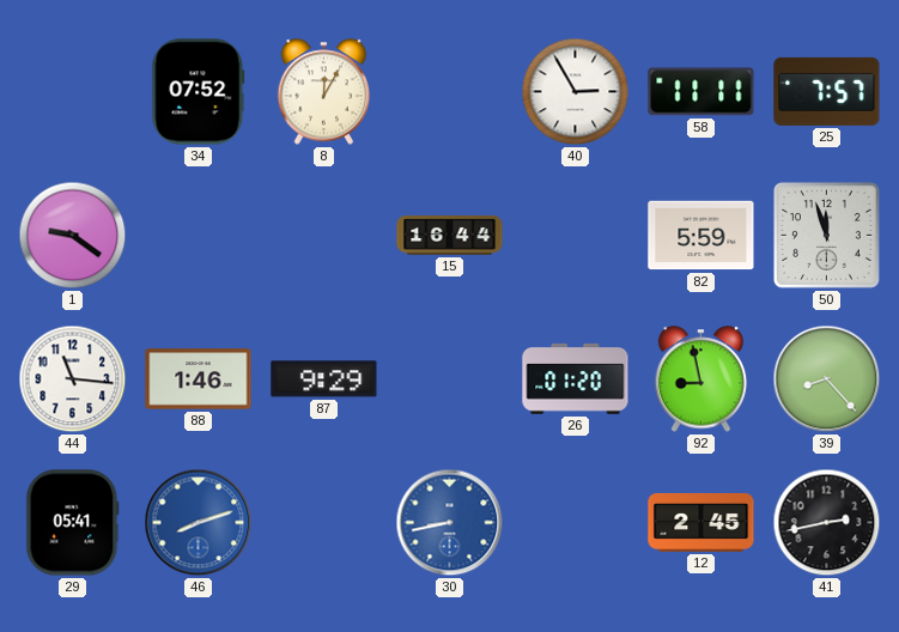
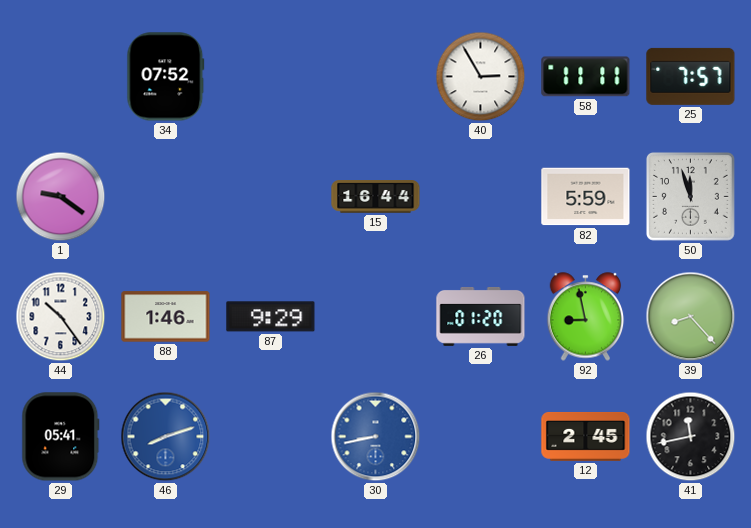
8: 12:05 -> none (324, 92)
44: 11:16 -> 10:24 (61, 317)
41: 2:43 -> 11:43 (691, 437)
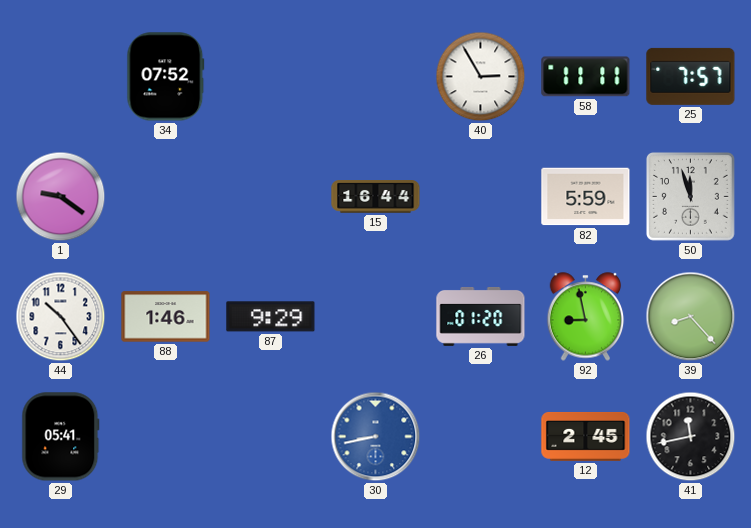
46: 8:12 -> none (166, 437)
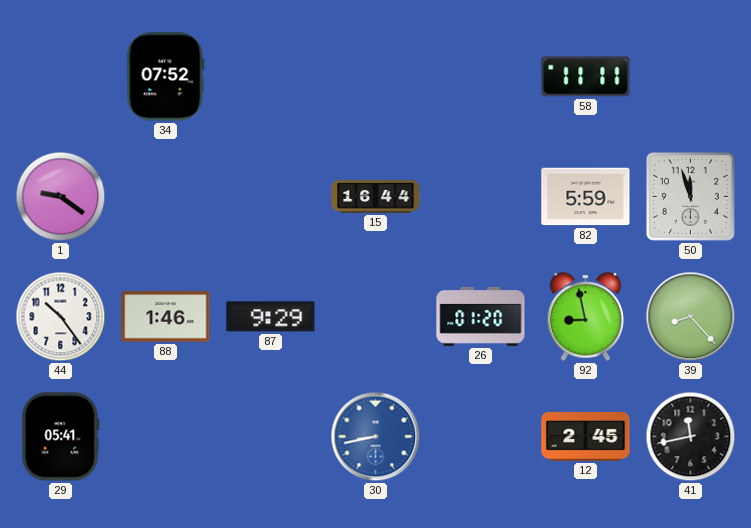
40: 2:55 -> none (481, 77)
25: 7:57 -> none (691, 76)
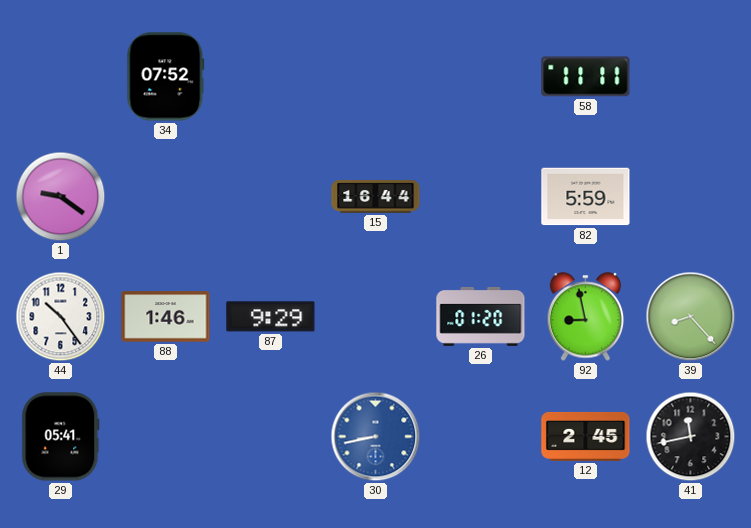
50: 11:57 -> none (690, 196)
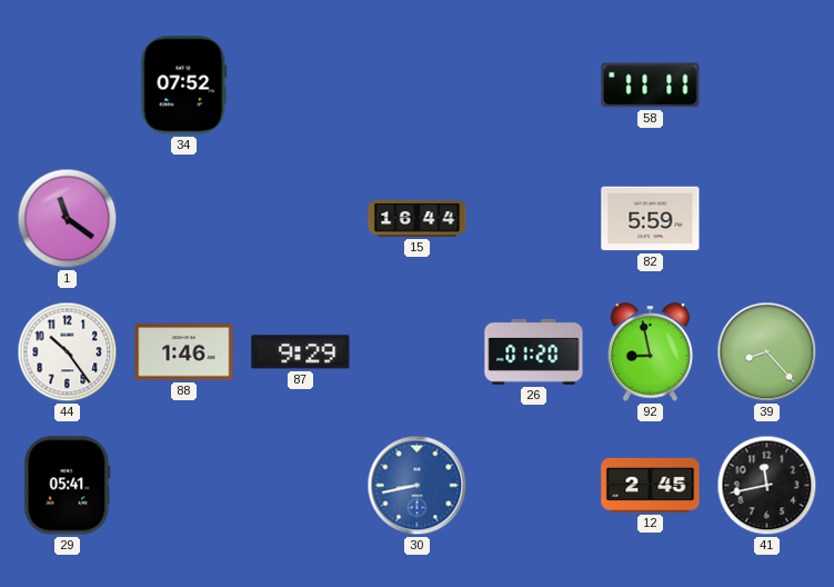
1: 9:21 -> 11:21 (68, 219)
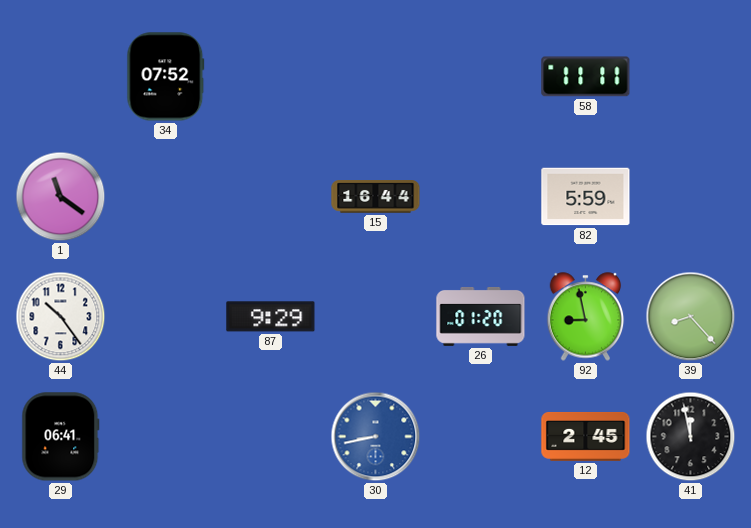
88: 1:46 -> none (184, 352)
29: 05:41 -> 06:41 (61, 437)
41: 11:43 -> 11:58 (691, 437)
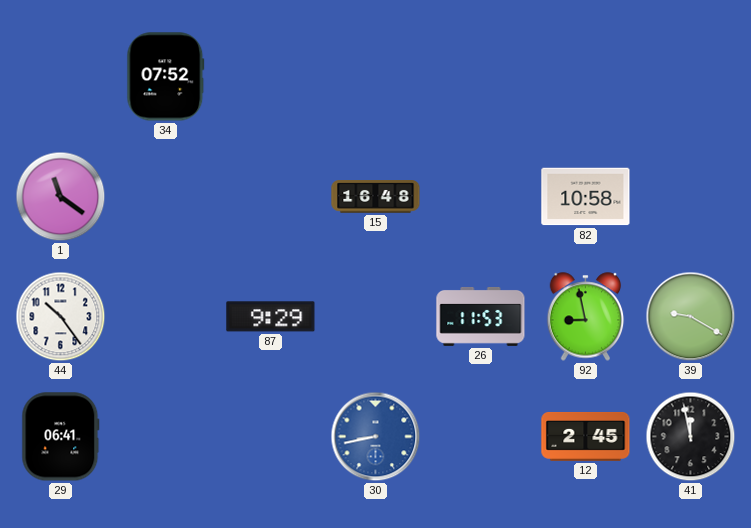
58: 11:11 -> none (586, 77)
15: 16:44 -> 16:48 (376, 197)
82: 5:59 -> 10:58 (586, 197)
26: 01:20 -> 11:53 (481, 316)
39: 8:23 -> 9:20 (691, 317)
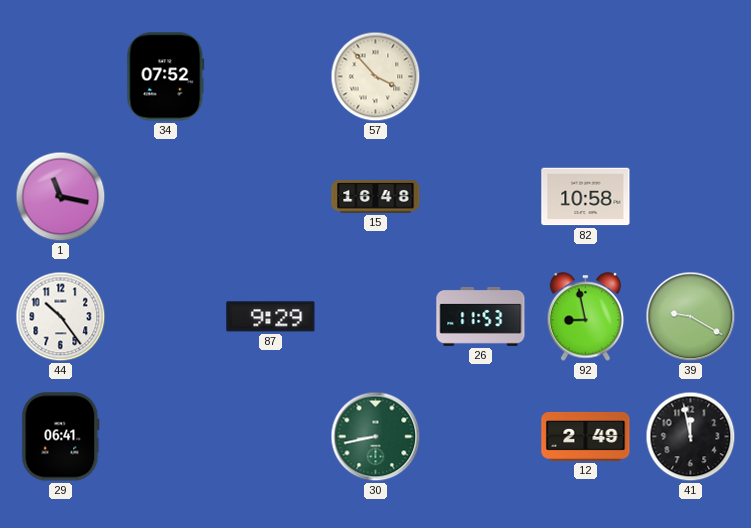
57: none -> 3:53 (376, 77)
1: 11:21 -> 11:17 (61, 197)
30 dial: blue -> green (376, 437)
12: 2:45 -> 2:49 (586, 436)
